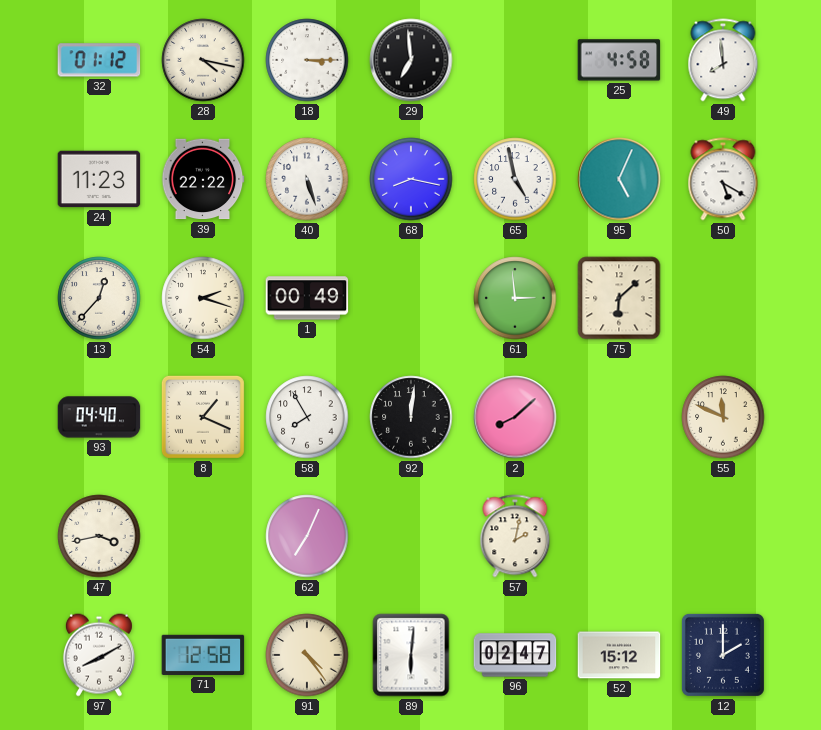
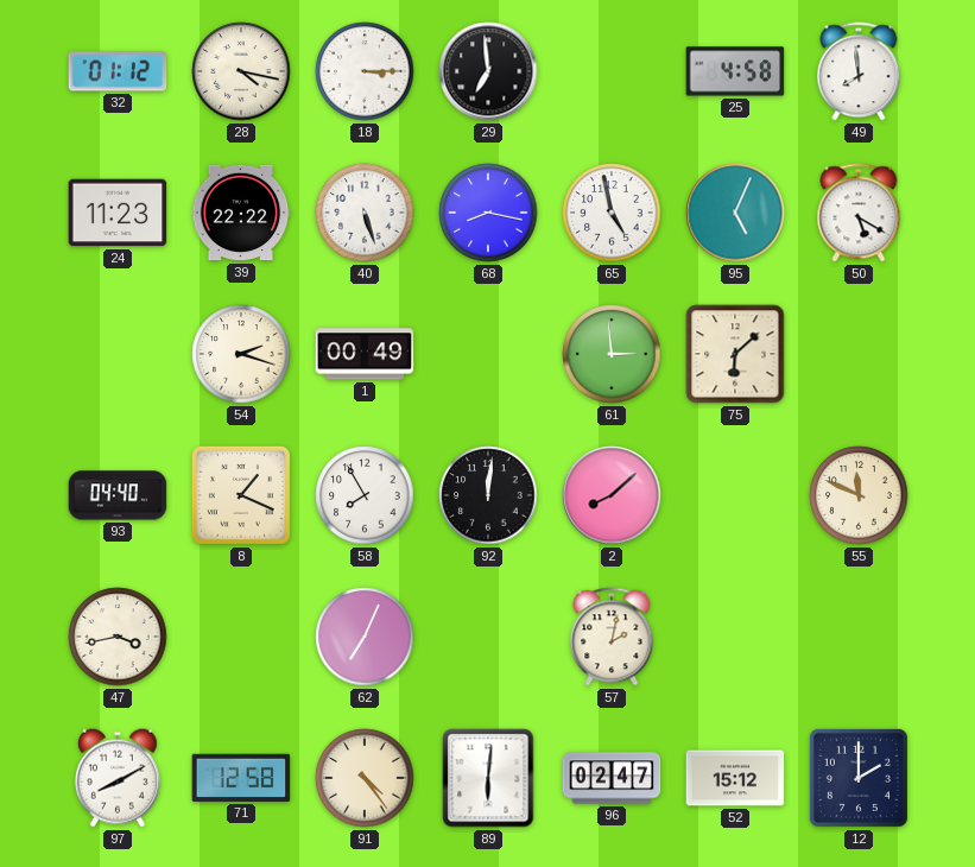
13: 12:37 -> none (99, 298)
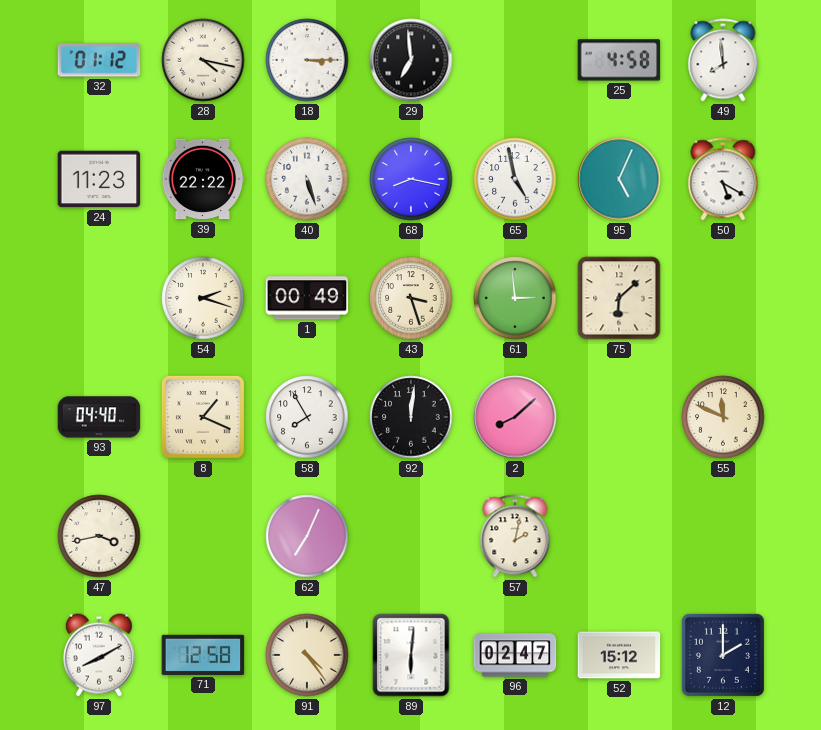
43: none -> 3:27 (411, 298)
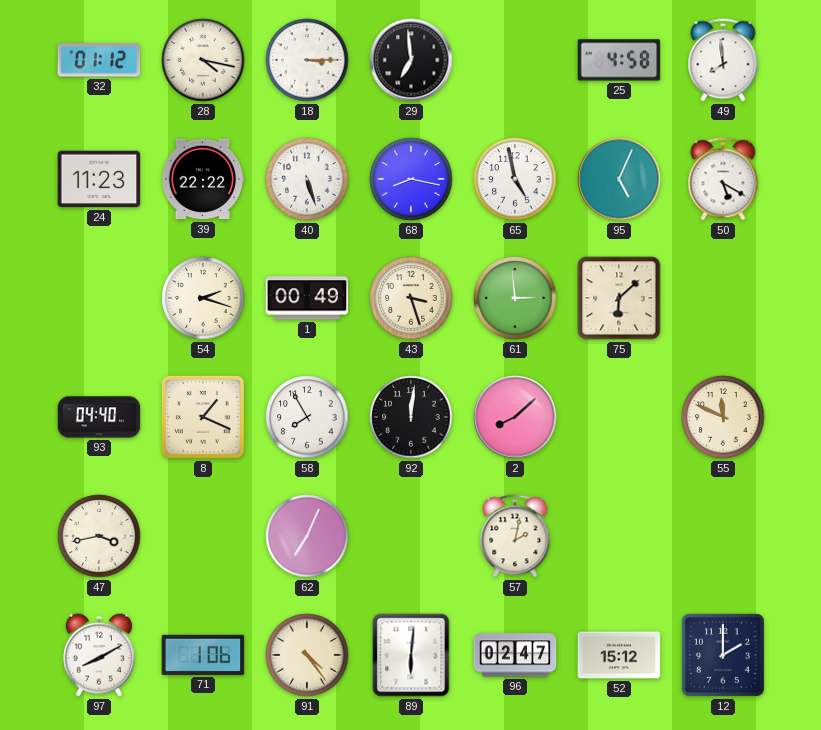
71: 12:58 -> 1:06 (203, 655)
